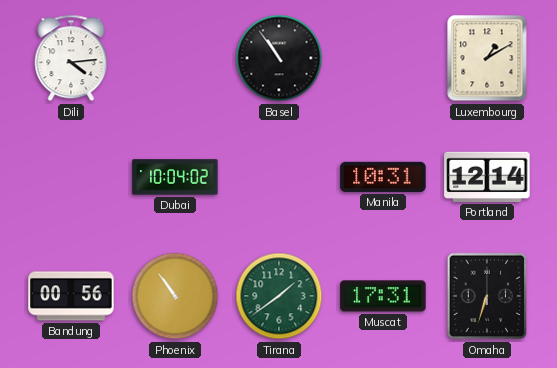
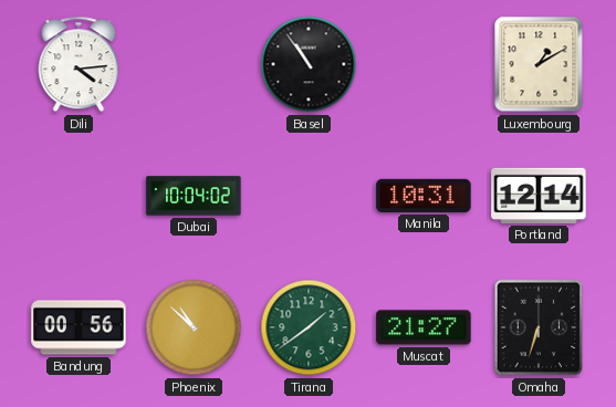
Phoenix: 10:54 -> 10:52 (194, 327)
Muscat: 17:31 -> 21:27 (424, 327)
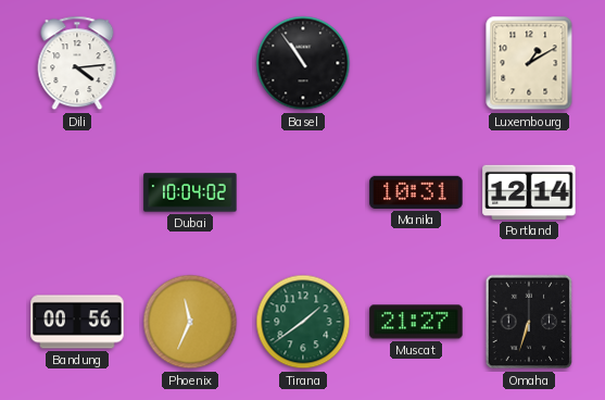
Phoenix: 10:52 -> 11:34 (190, 322)
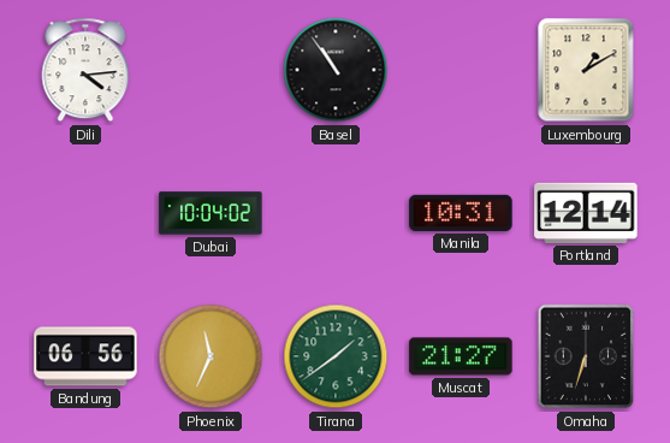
Bandung: 00:56 -> 06:56 (85, 356)
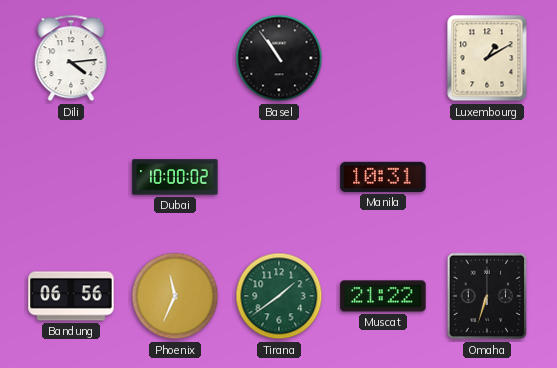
Dubai: 10:04 -> 10:00 (175, 177)
Portland: 12:14 -> none (586, 213)
Muscat: 21:27 -> 21:22 (383, 296)
